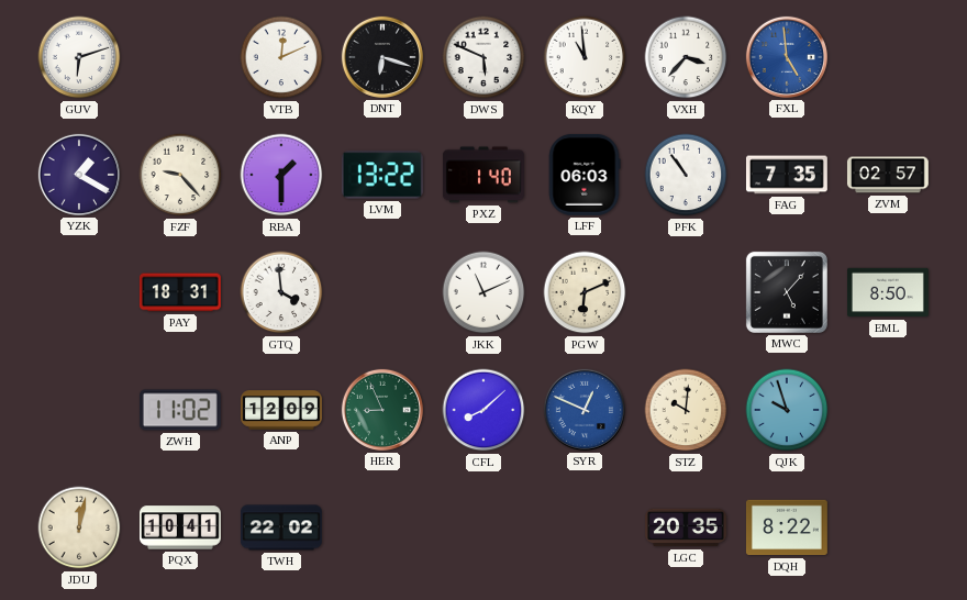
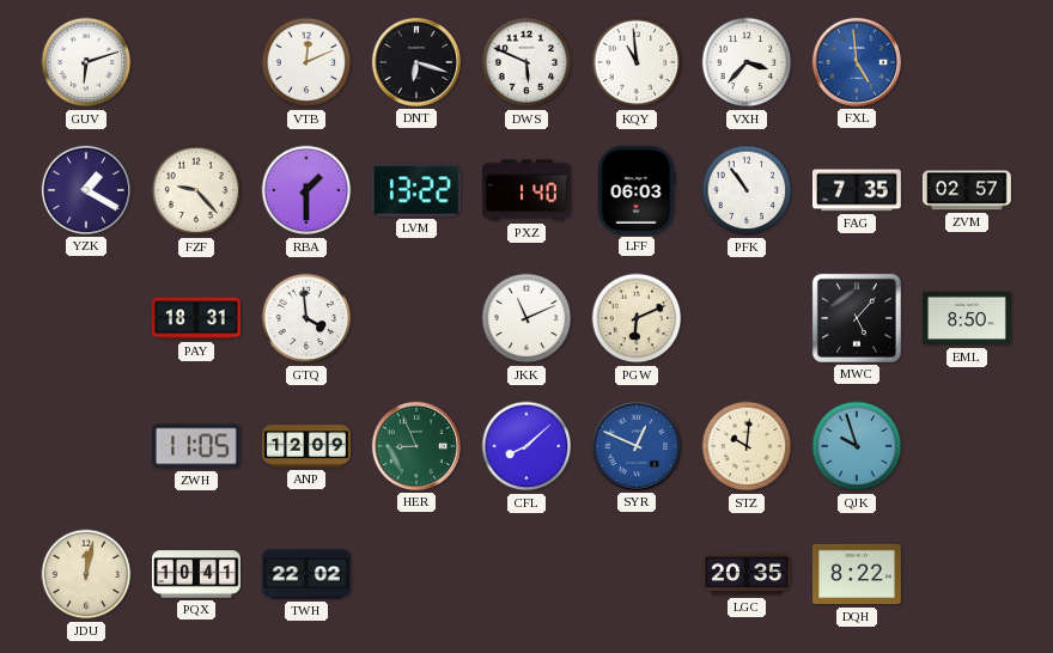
ZWH: 11:02 -> 11:05 (196, 446)
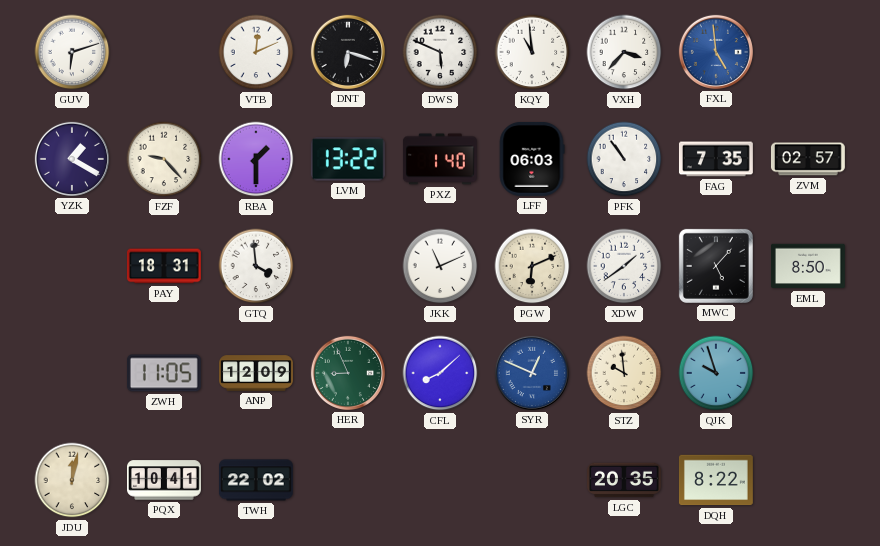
XDW: none -> 1:39 (624, 266)
STZ: 10:01 -> 9:59 (624, 373)
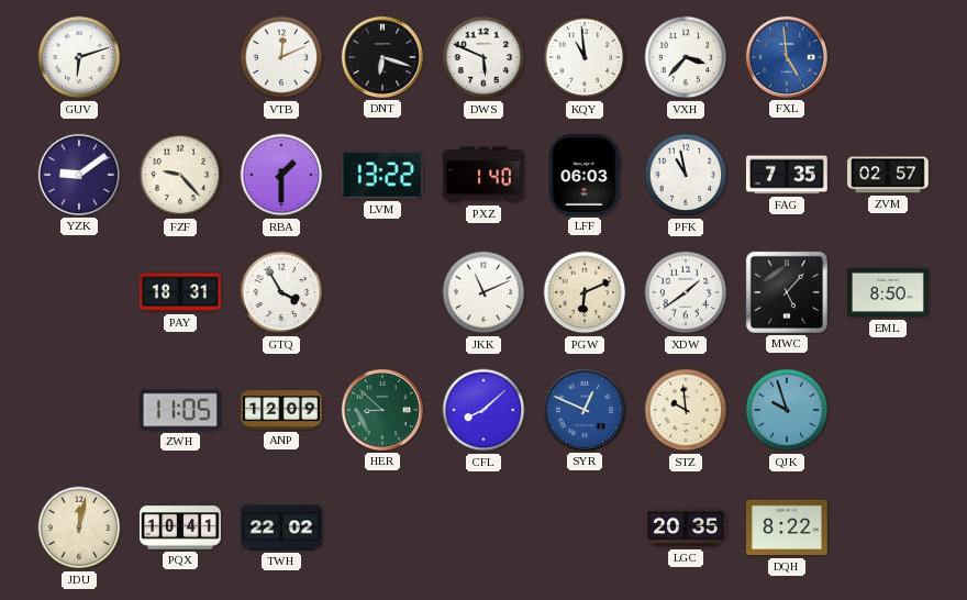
YZK: 1:20 -> 9:09 (79, 175)
PFK: 10:54 -> 10:58 (686, 175)
GTQ: 3:59 -> 3:55 (281, 292)
HER: 8:56 -> 8:52 (382, 410)
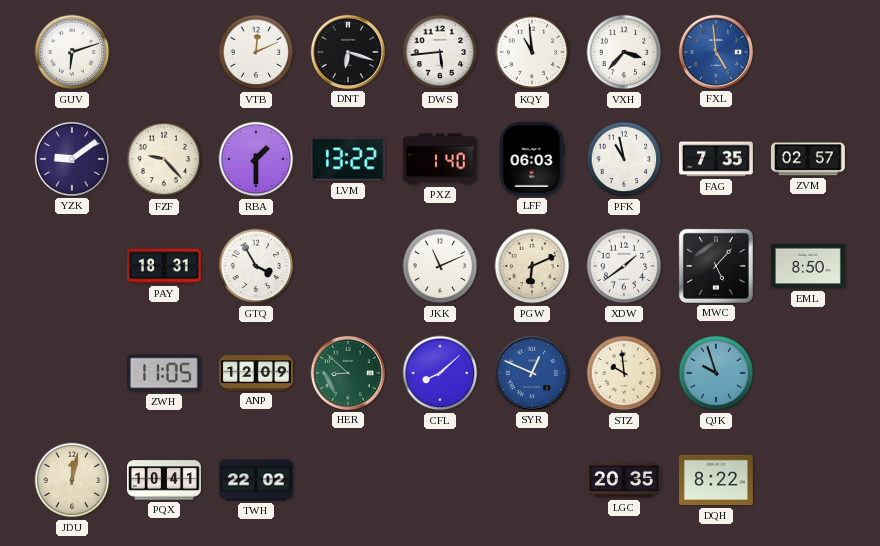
DWS: 5:49 -> 5:44 (440, 52)
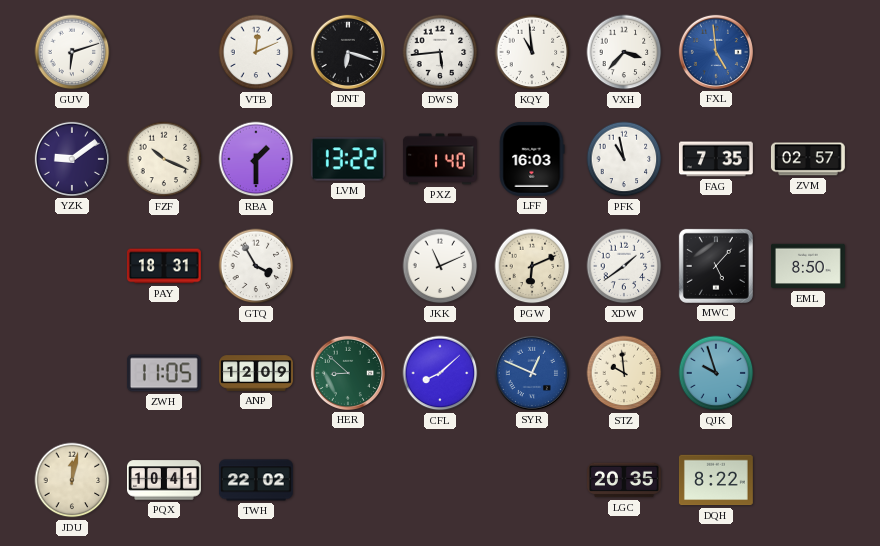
FZF: 9:23 -> 10:19 (164, 159)
LFF: 06:03 -> 16:03 (532, 159)
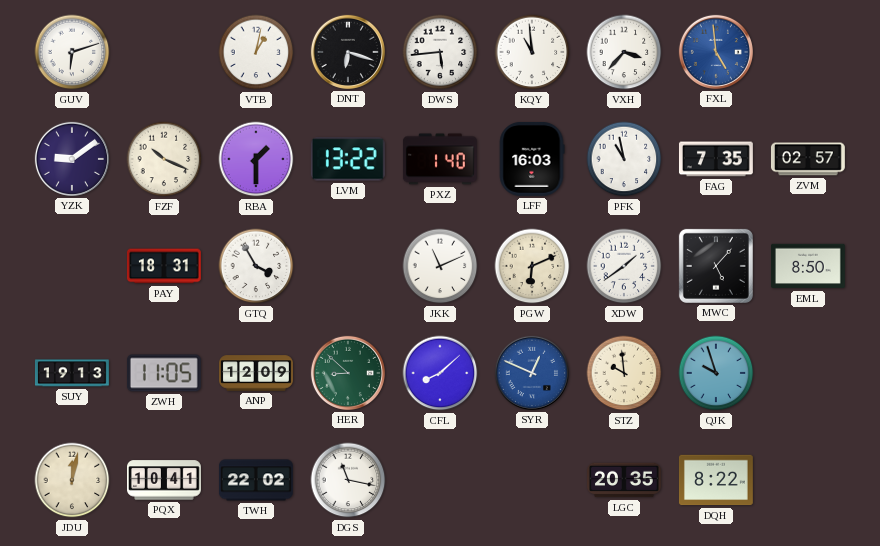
VTB: 12:11 -> 1:02 (256, 52)
SUY: none -> 19:13 (72, 373)
DGS: none -> 11:17 (348, 480)
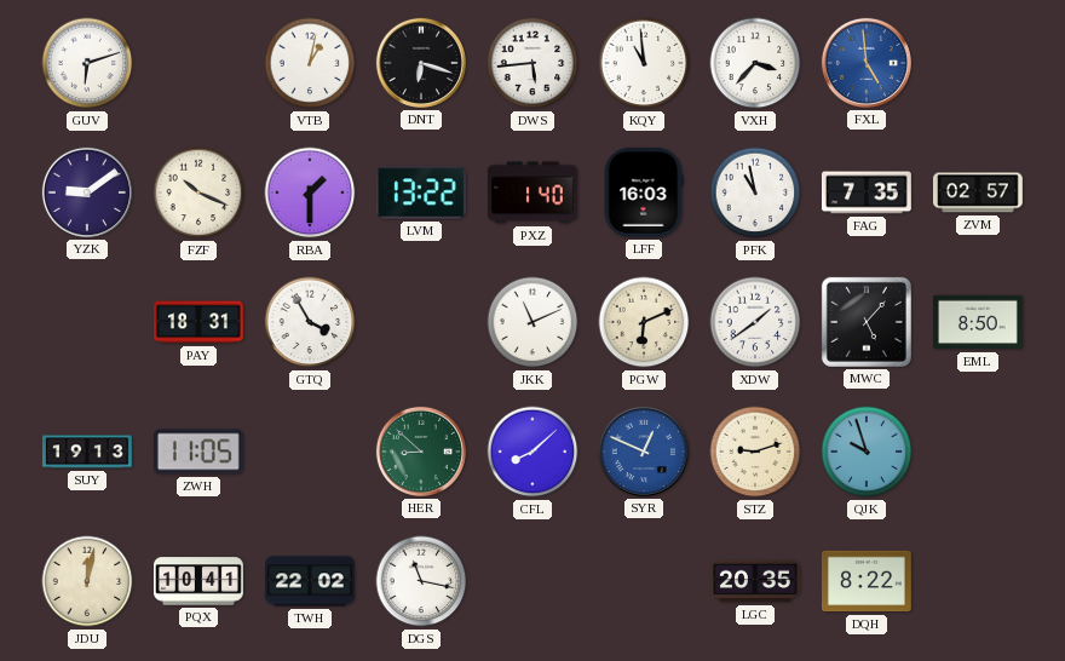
ANP: 12:09 -> none (257, 373)
STZ: 9:59 -> 9:12 (755, 452)
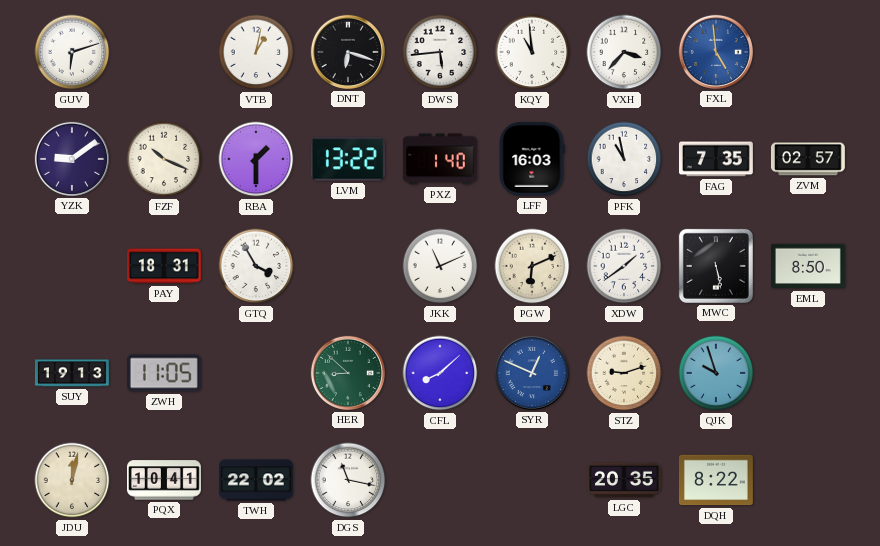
MWC: 5:07 -> 5:28 (716, 266)
